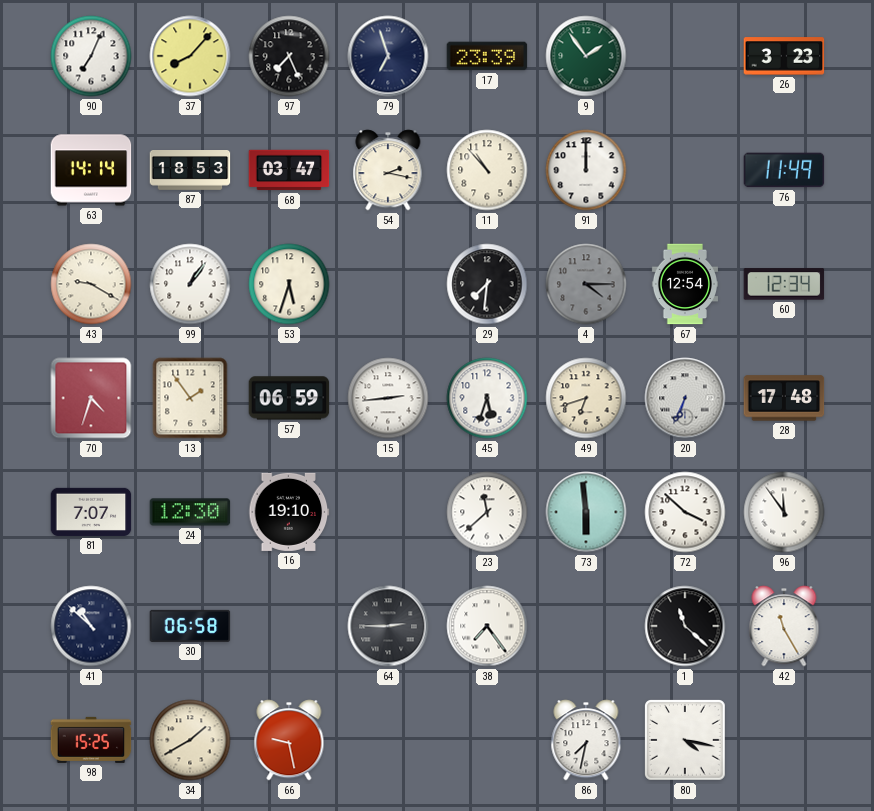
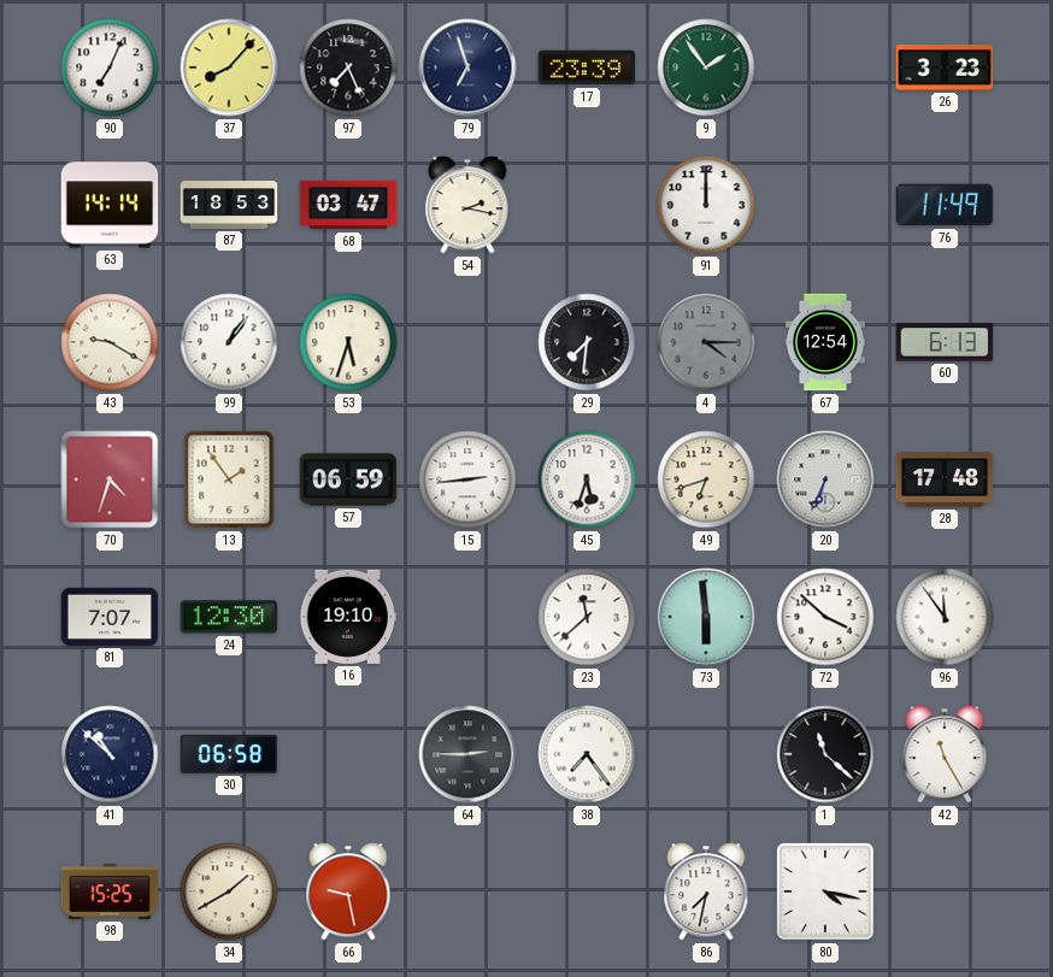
11: 10:53 -> none (487, 170)
60: 12:34 -> 6:13 (945, 342)
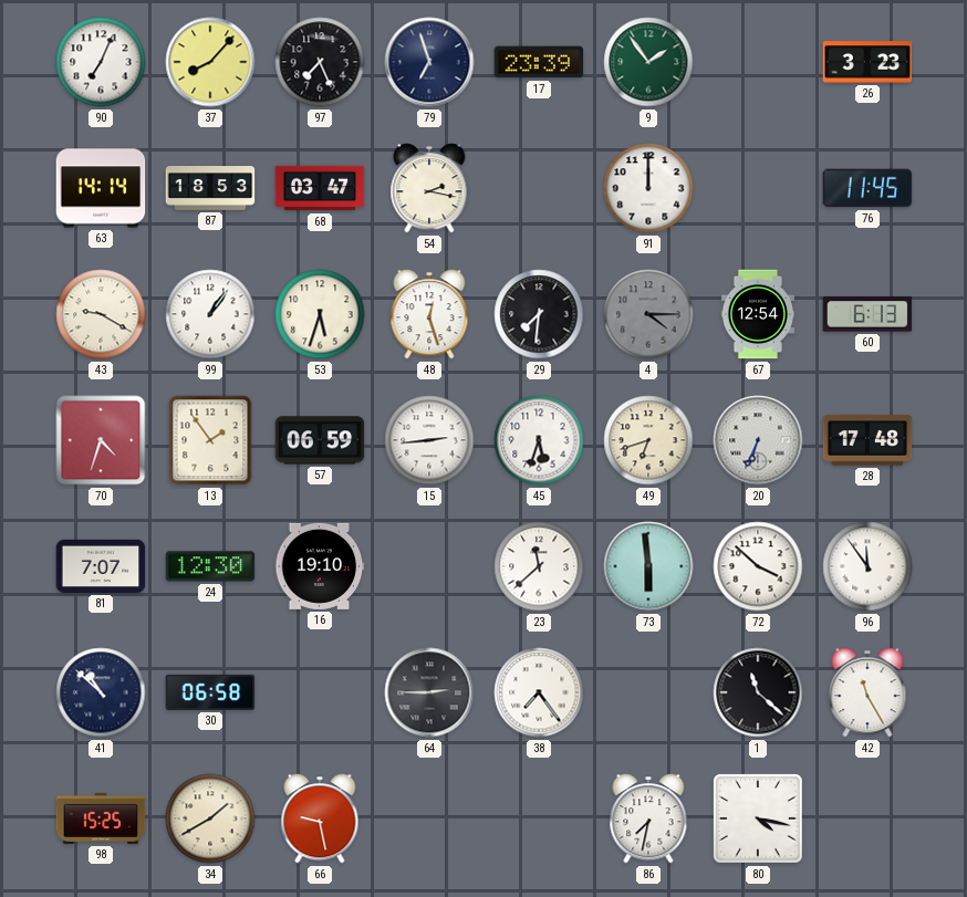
76: 11:49 -> 11:45 (867, 188)
48: none -> 12:27 (429, 314)
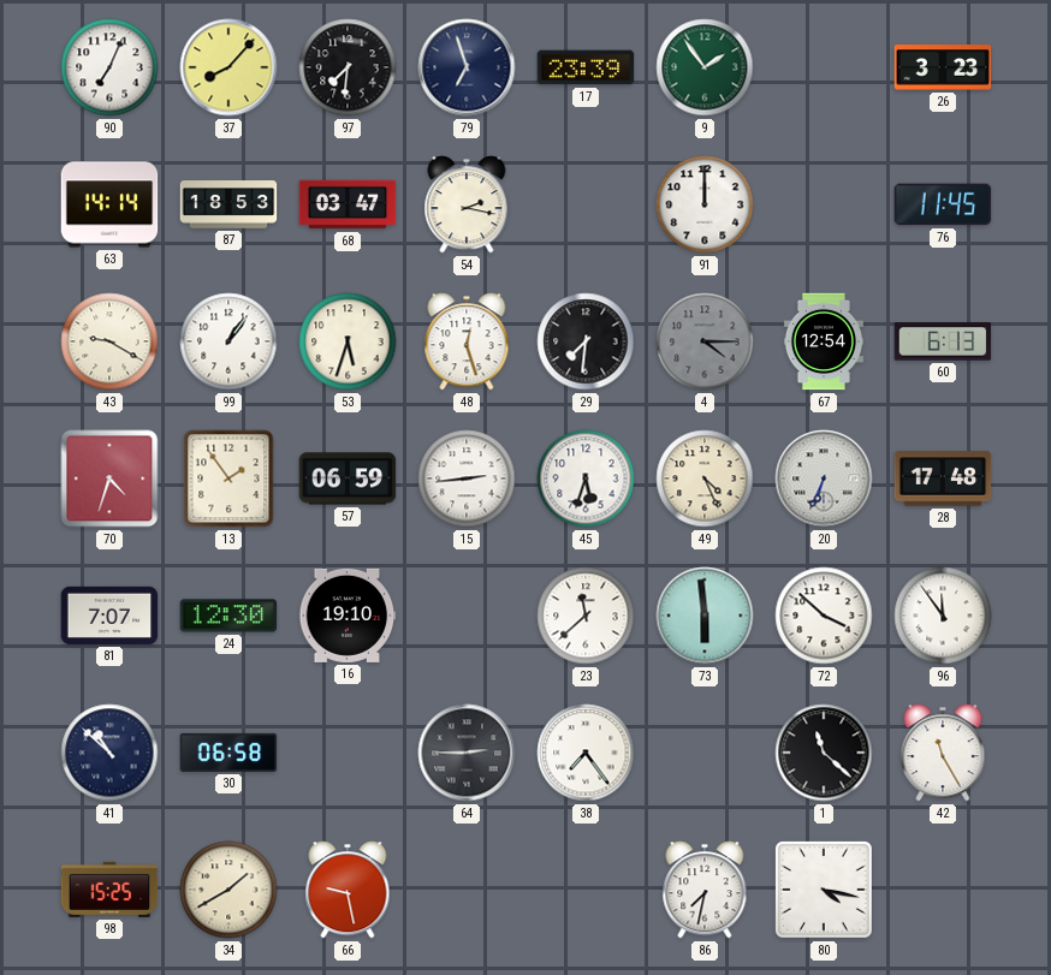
97: 7:26 -> 7:31 (348, 67)
49: 6:42 -> 4:26 (705, 478)
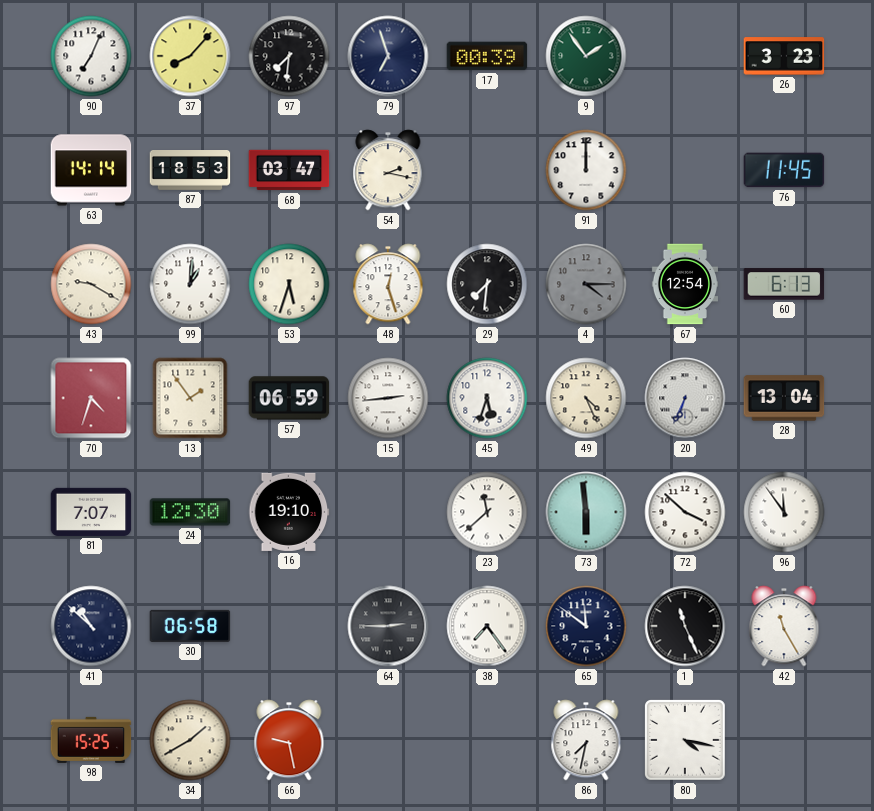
17: 23:39 -> 00:39 (487, 56)
99: 1:06 -> 1:01 (190, 284)
28: 17:48 -> 13:04 (784, 398)
65: none -> 11:51 (586, 626)
1: 11:22 -> 11:26 (685, 626)
